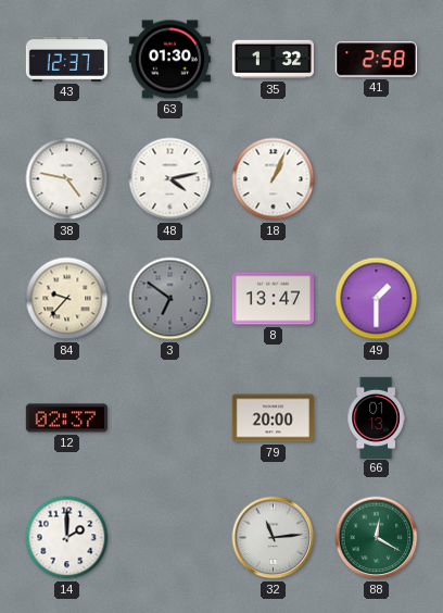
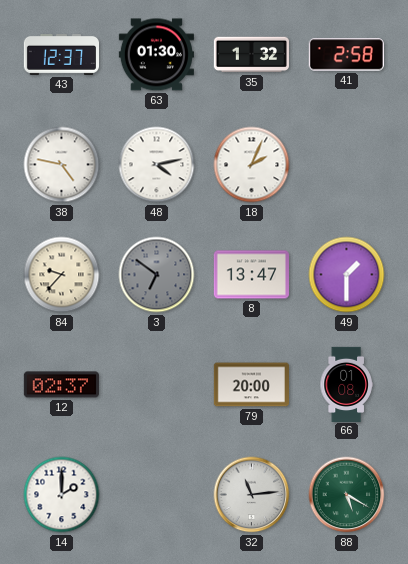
18: 1:04 -> 2:04 (252, 165)
66: 01:13 -> 01:08 (346, 384)
88: 12:20 -> 5:20 (347, 495)
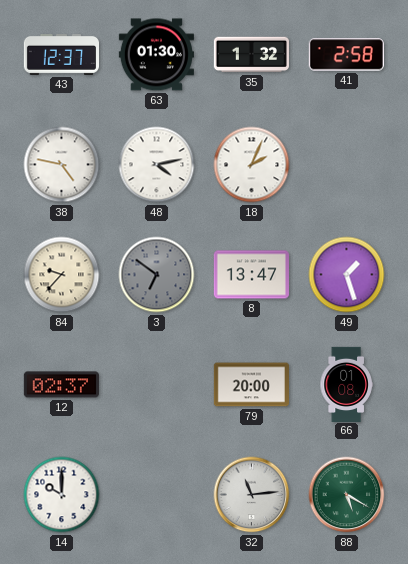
49: 1:30 -> 1:27 (347, 275)
14: 2:00 -> 10:00 (62, 495)
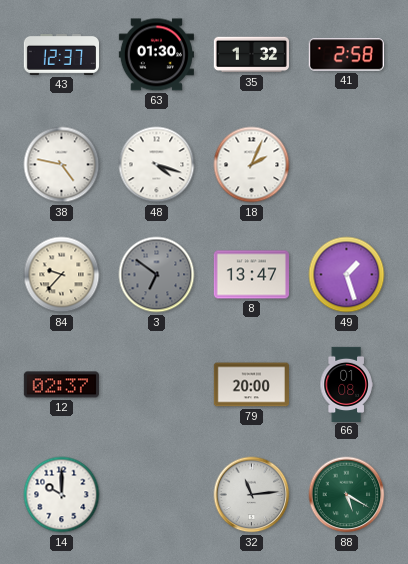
48: 4:13 -> 4:18 (157, 165)
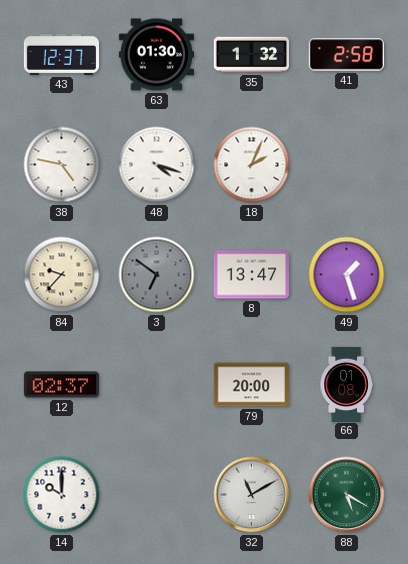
32: 11:14 -> 11:10 (252, 495)
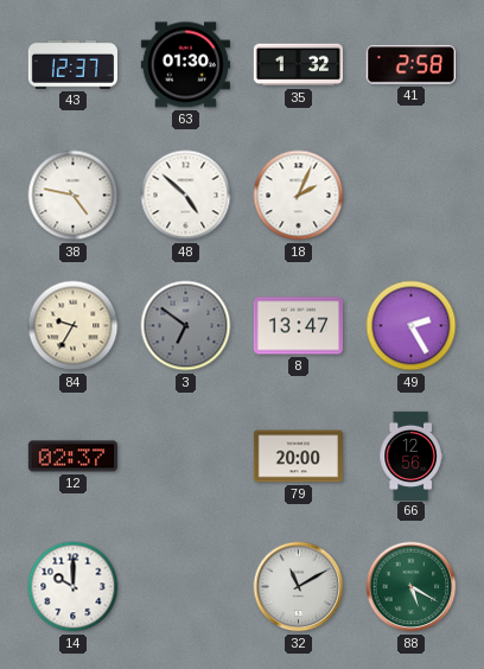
48: 4:18 -> 4:52 (186, 196)
84: 9:37 -> 9:35 (74, 326)
49: 1:27 -> 2:25 (412, 326)
66: 01:08 -> 12:56 (410, 455)
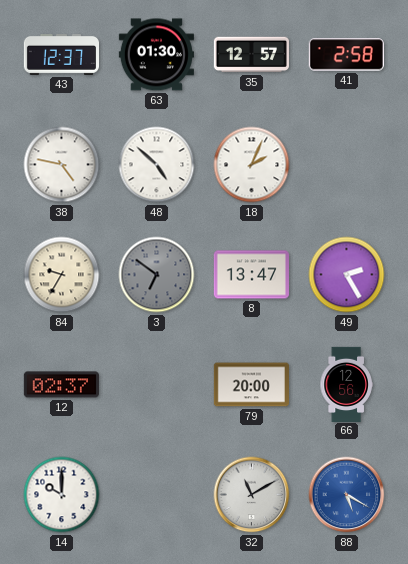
35: 1:32 -> 12:57 (251, 55)
88 dial: green -> blue (347, 495)
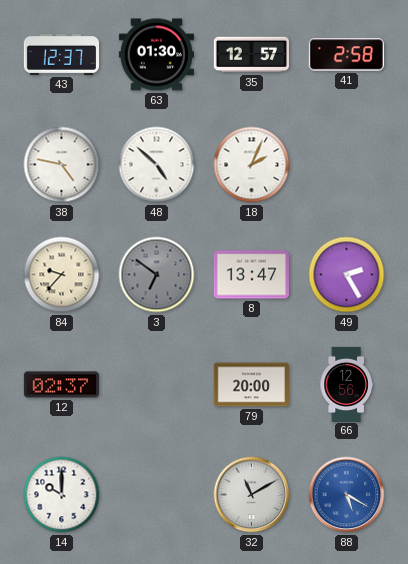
84: 9:35 -> 9:37 (62, 275)
